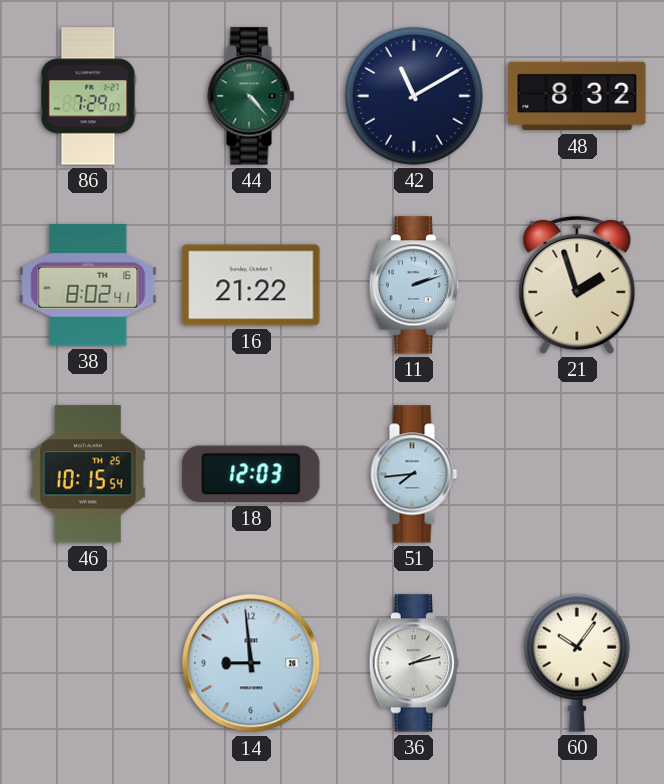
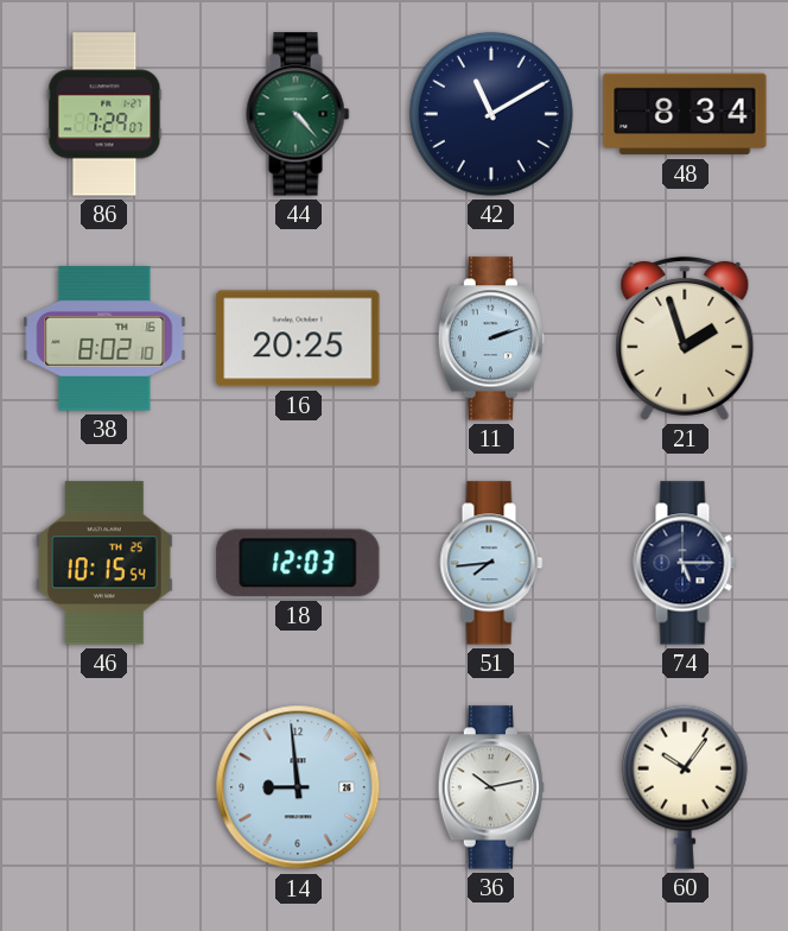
48: 8:32 -> 8:34 (685, 114)
38: 8:02:41 -> 8:02:10 (104, 338)
16: 21:22 -> 20:25 (298, 338)
74: none -> 5:15 (685, 563)
36: 2:13 -> 10:13 (491, 787)
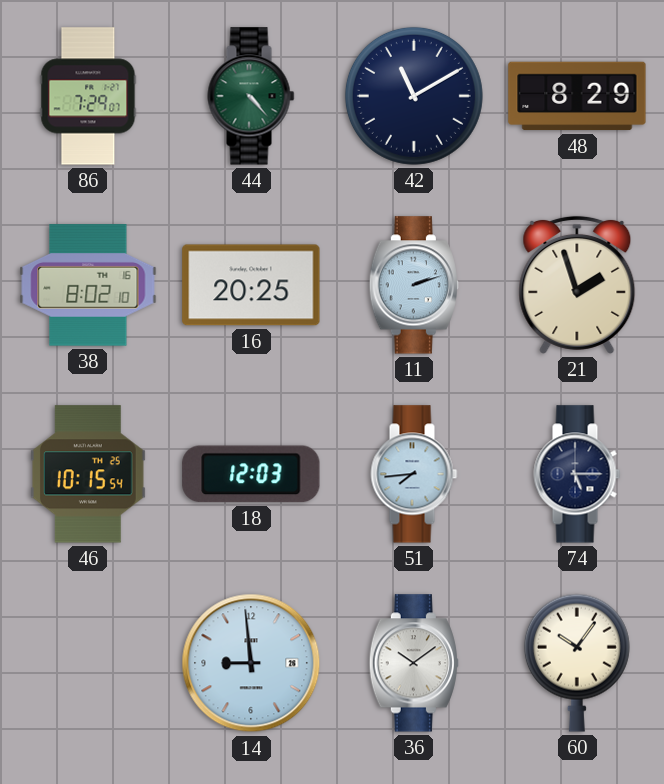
48: 8:34 -> 8:29 (577, 96)
36: 10:13 -> 10:09 (414, 663)
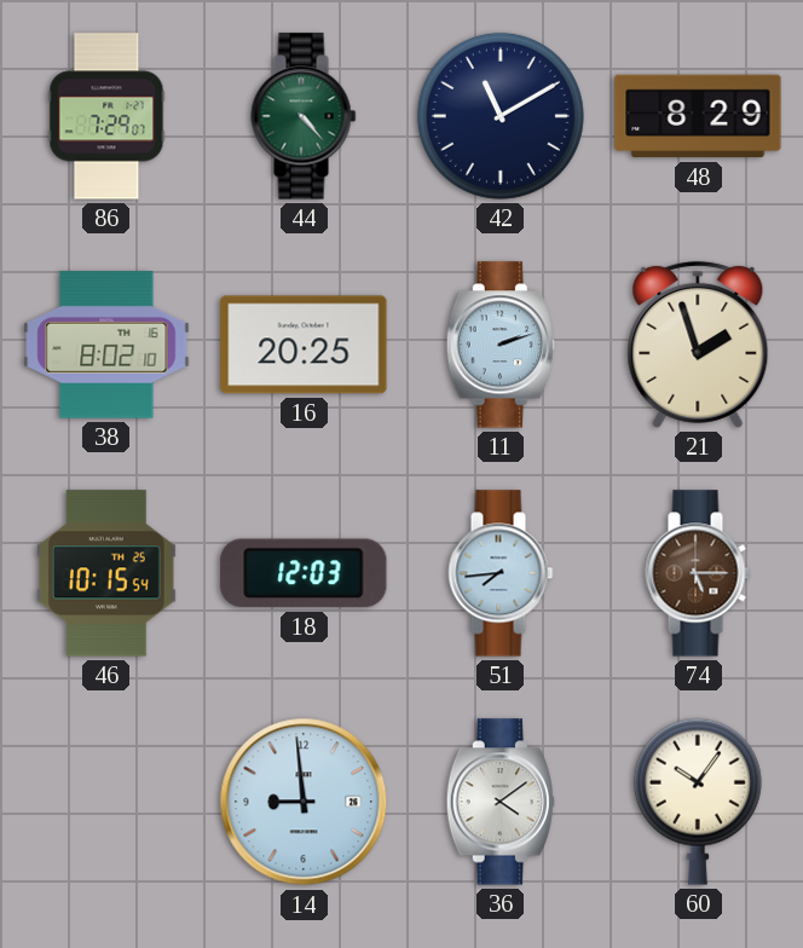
74 dial: navy -> brown (698, 573)
36: 10:09 -> 4:09 (501, 802)
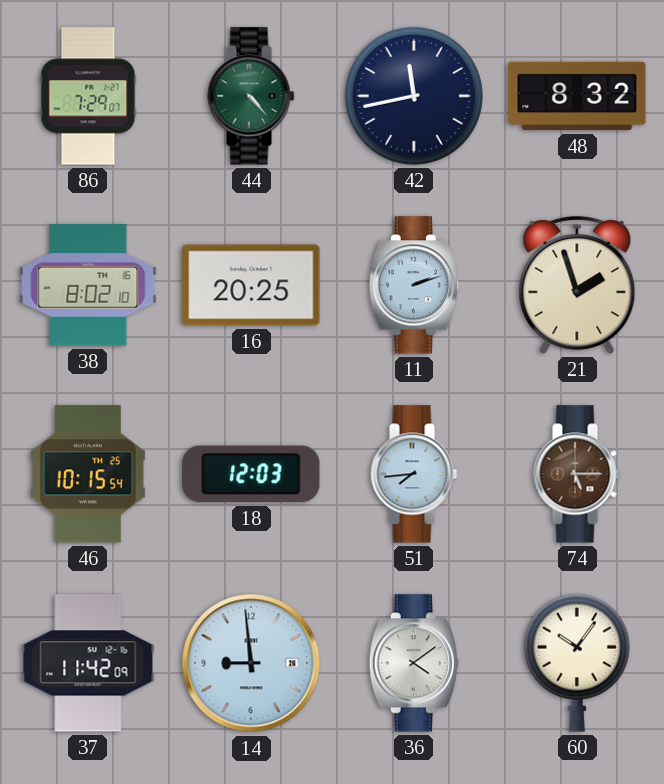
42: 11:10 -> 11:43 (414, 96)
48: 8:29 -> 8:32 (577, 96)
37: none -> 11:42 (88, 663)
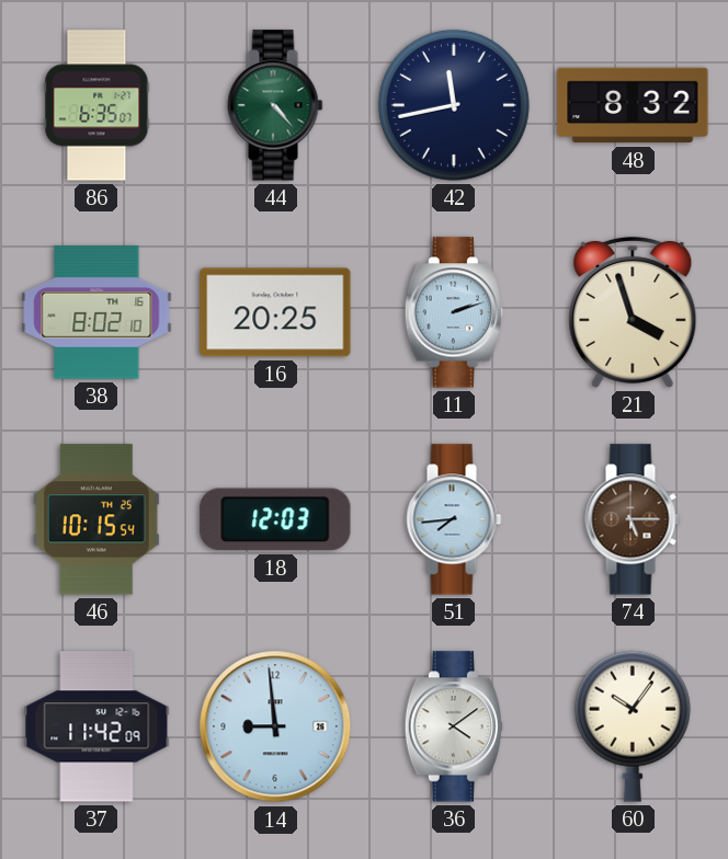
86: 7:29 -> 6:35 (96, 105)
21: 1:57 -> 3:57 (633, 312)
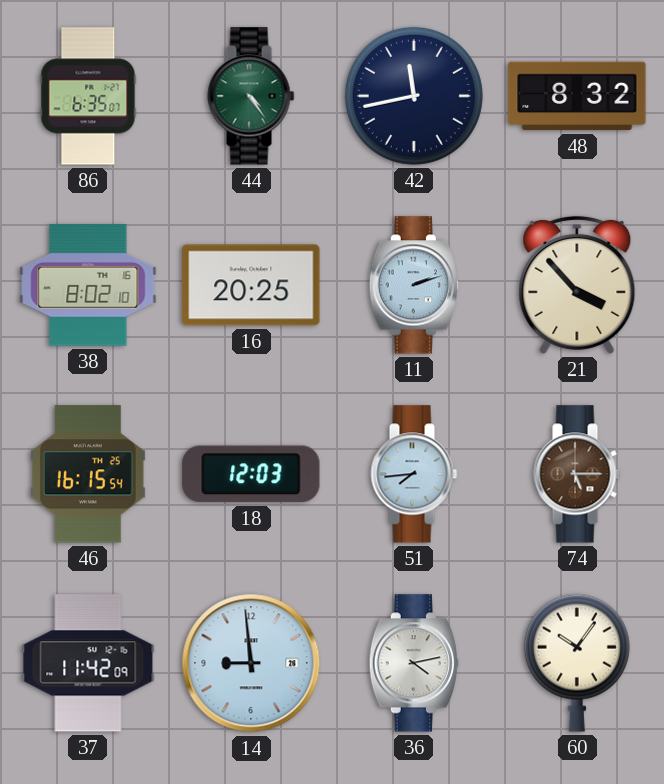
44: 4:23 -> 4:24 (251, 96)
21: 3:57 -> 3:53 (577, 285)
46: 10:15 -> 16:15 (88, 474)
36: 4:09 -> 4:13 (414, 663)
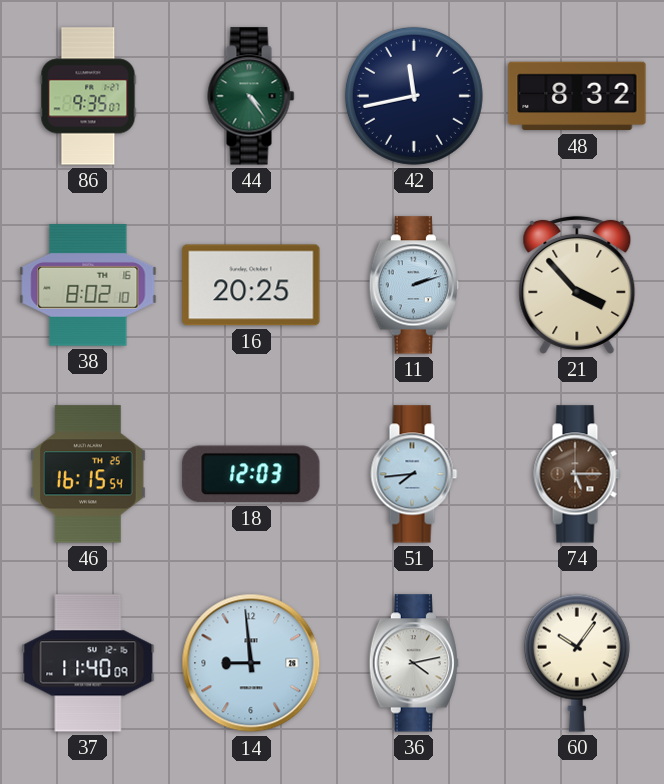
86: 6:35 -> 9:35 (88, 96)
37: 11:42 -> 11:40 (88, 663)
